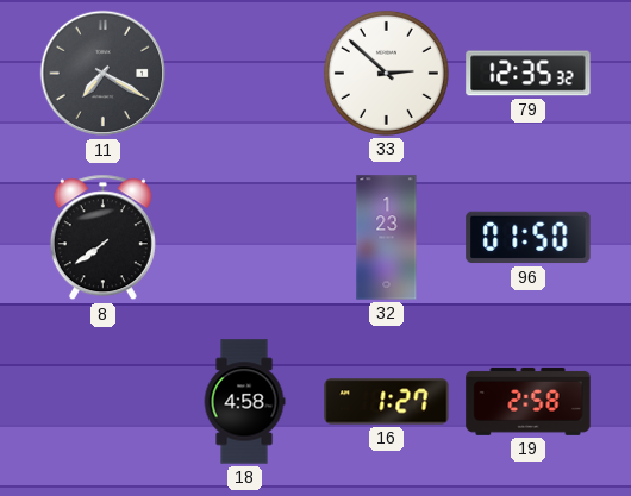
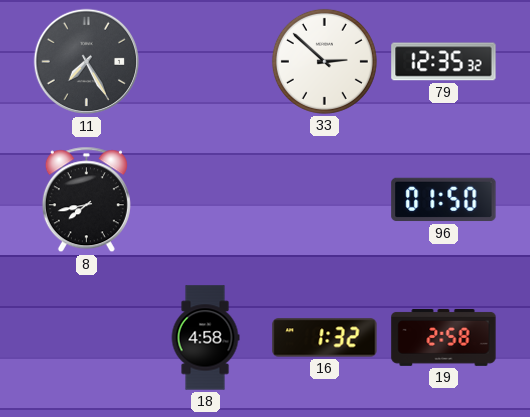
11: 7:20 -> 7:25 (87, 62)
8: 7:39 -> 7:43 (86, 200)
32: 1:23 -> none (387, 238)
16: 1:27 -> 1:32 (325, 338)
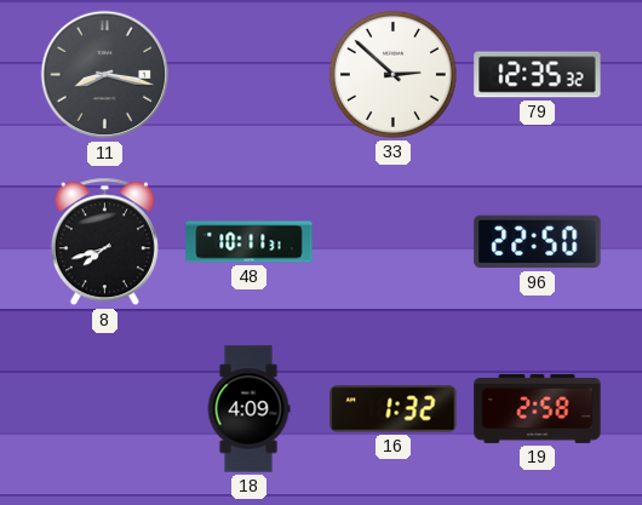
11: 7:25 -> 8:17 (105, 75)
8: 7:43 -> 7:42 (104, 242)
48: none -> 10:11 (250, 242)
96: 01:50 -> 22:50 (538, 242)
18: 4:58 -> 4:09 (248, 409)
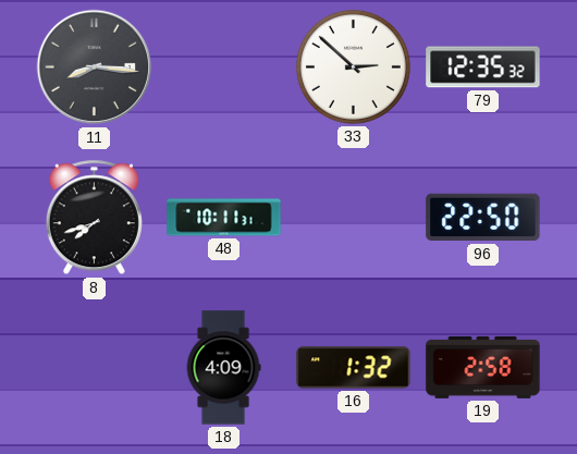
11: 8:17 -> 8:16 (95, 68)
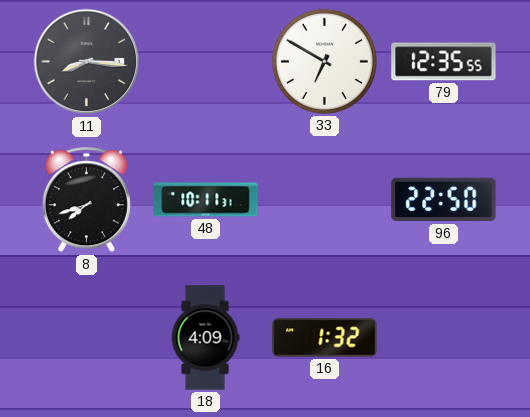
33: 2:52 -> 6:50 (324, 61)
79: 12:35:32 -> 12:35:55 (444, 62)
19: 2:58 -> none (483, 367)
